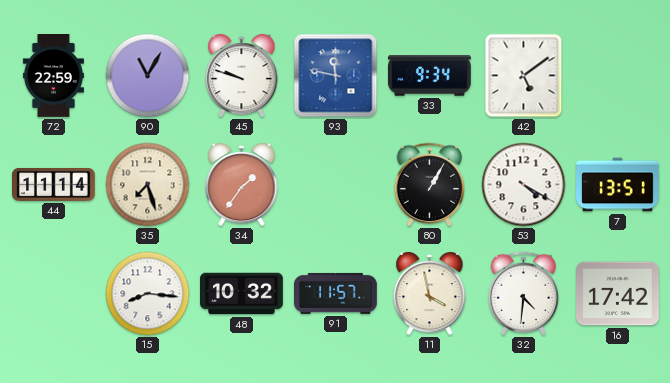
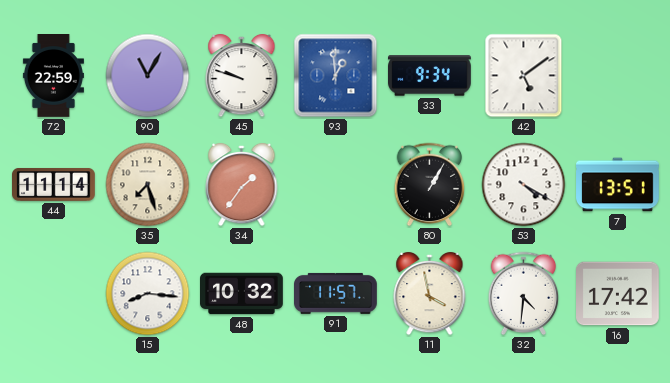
93: 11:47 -> 12:59 (336, 76)
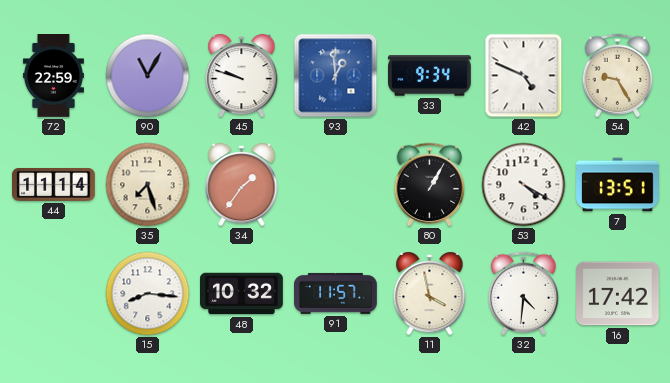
42: 5:09 -> 4:49 (524, 76)
54: none -> 9:25 (618, 76)
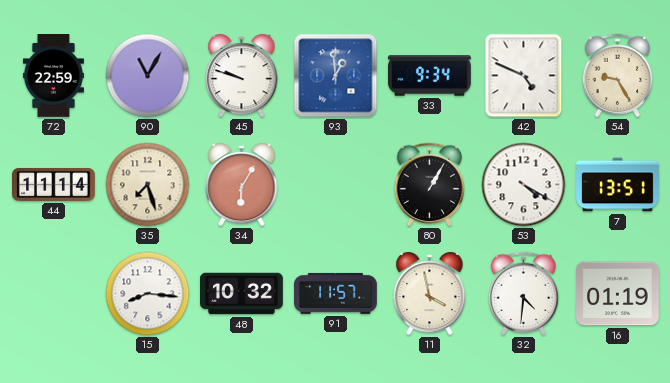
34: 1:36 -> 6:05 (242, 185)
16: 17:42 -> 01:19 (618, 294)
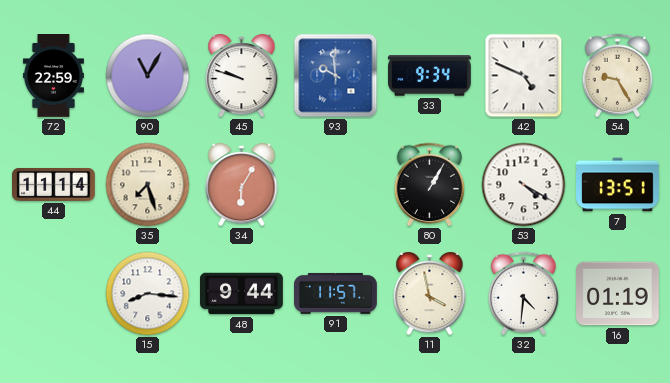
93: 12:59 -> 9:59 (336, 76)
48: 10:32 -> 9:44 (242, 294)
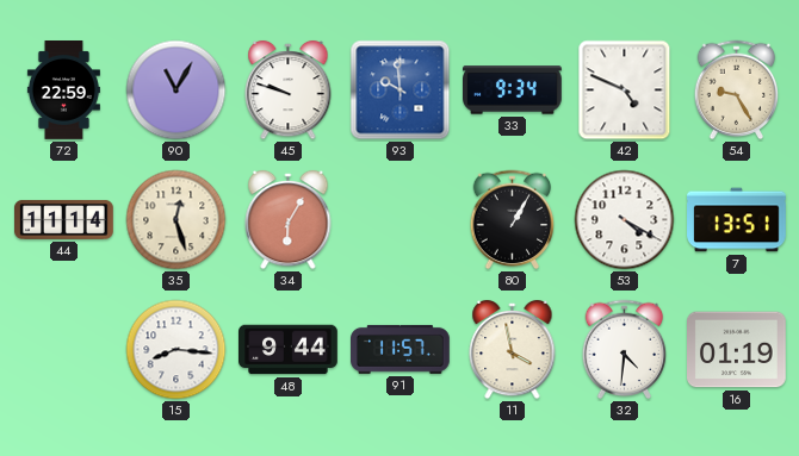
35: 7:27 -> 12:27 (176, 220)
